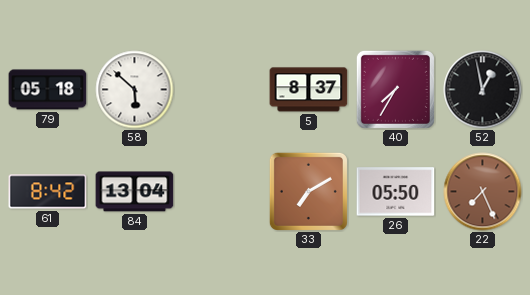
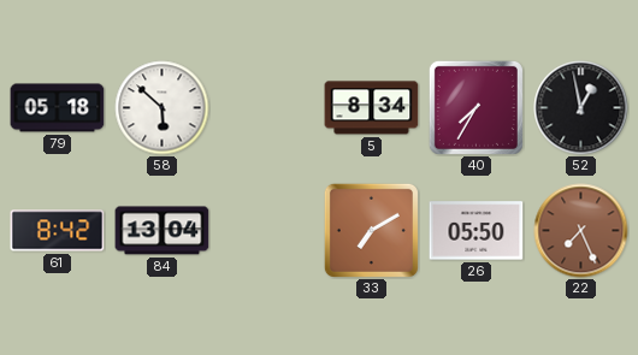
5: 8:37 -> 8:34 (372, 108)
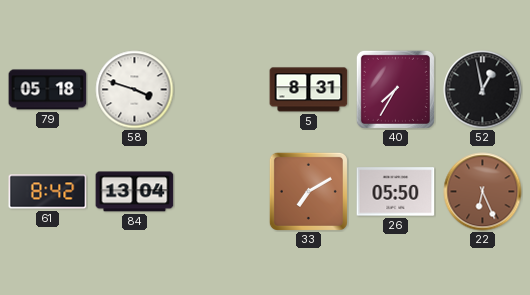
58: 5:52 -> 3:48 (135, 90)
5: 8:34 -> 8:31 (309, 90)
22: 7:26 -> 6:26 (483, 192)
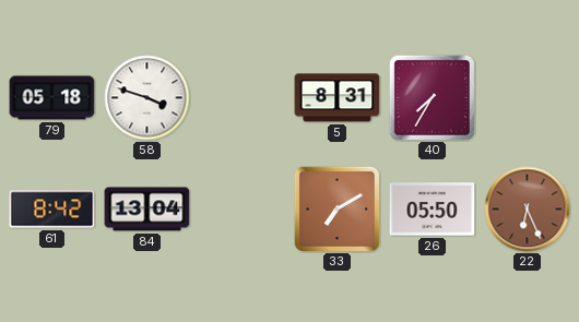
52: 12:58 -> none (483, 90)
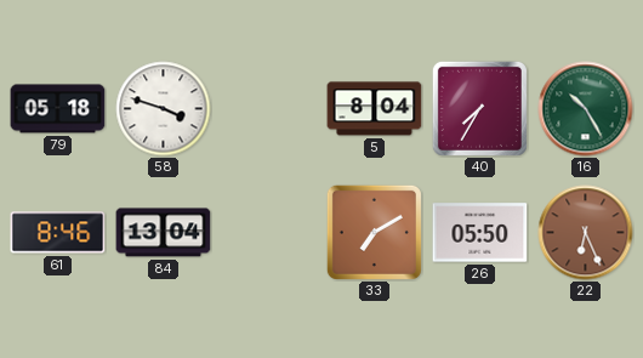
5: 8:31 -> 8:04 (375, 109)
16: none -> 10:25 (586, 109)
61: 8:42 -> 8:46 (58, 233)
